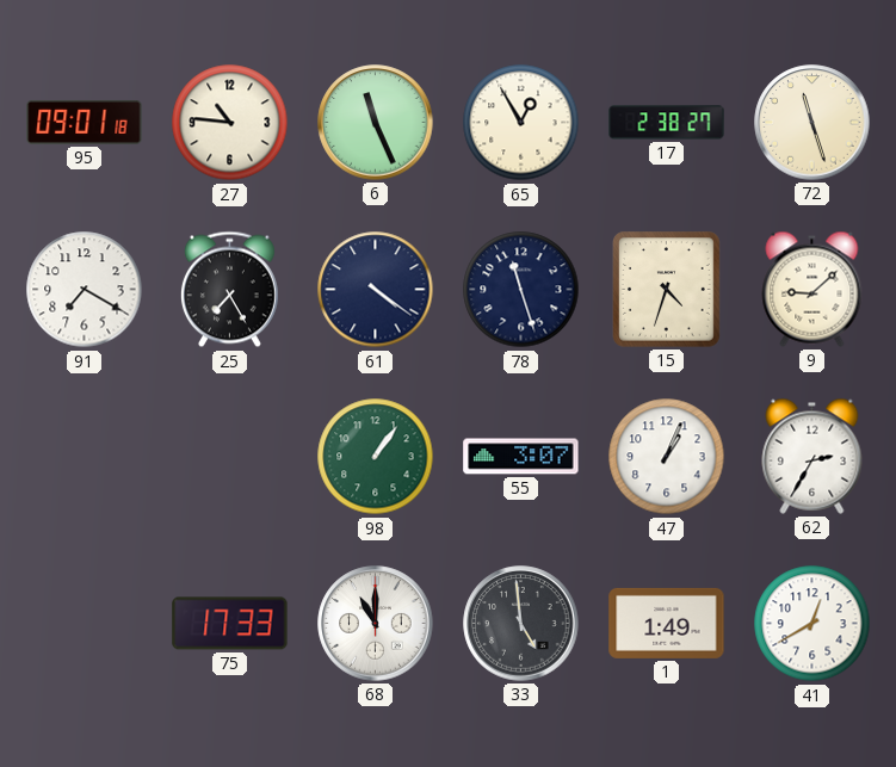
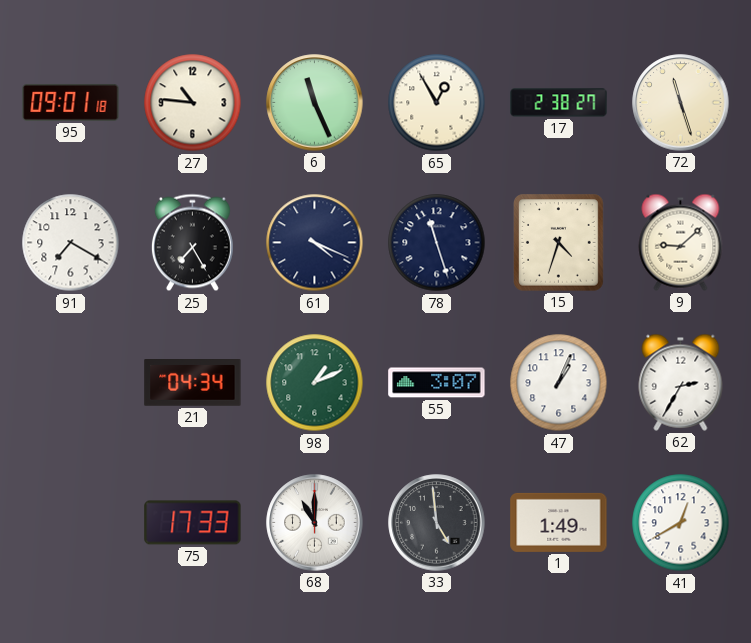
61: 4:21 -> 4:19 (315, 243)
21: none -> 04:34 (193, 383)
98: 1:06 -> 1:11 (315, 383)
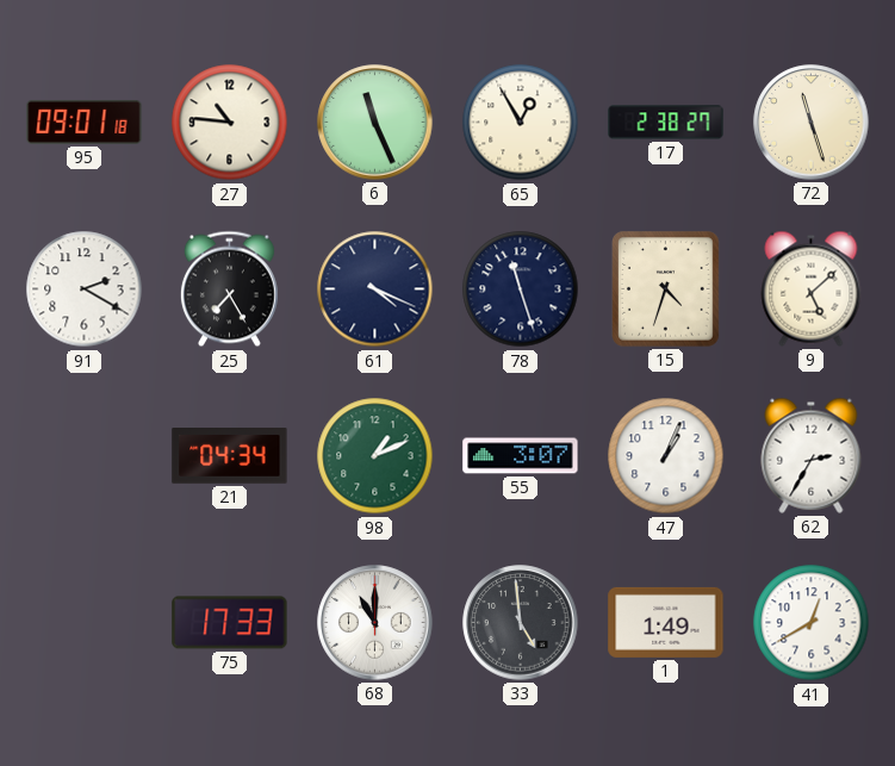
91: 7:20 -> 2:20 (85, 289)
9: 9:08 -> 5:08 (812, 288)
